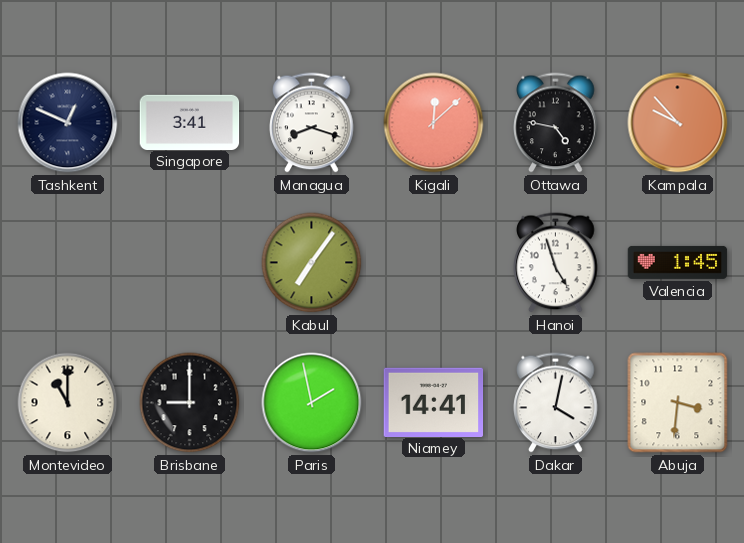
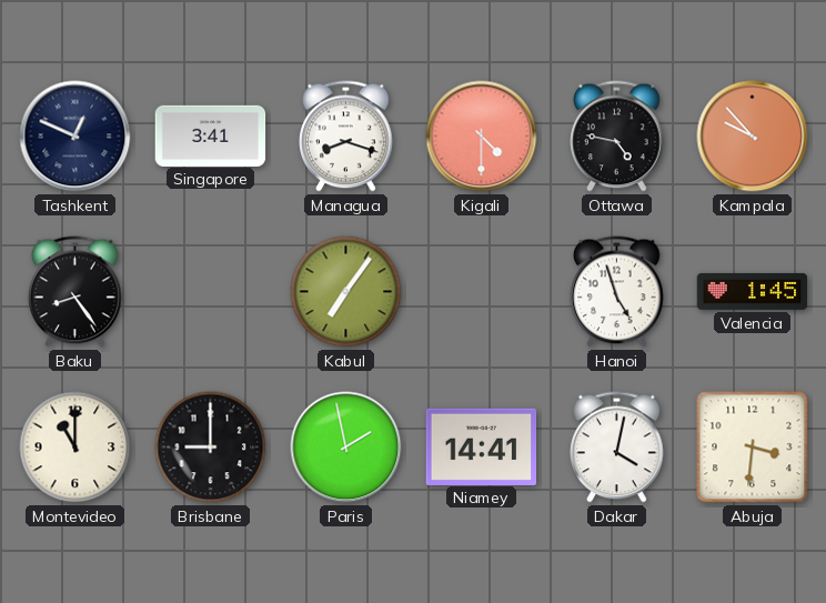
Kigali: 12:08 -> 4:30 (482, 137)
Baku: none -> 8:24 (75, 292)
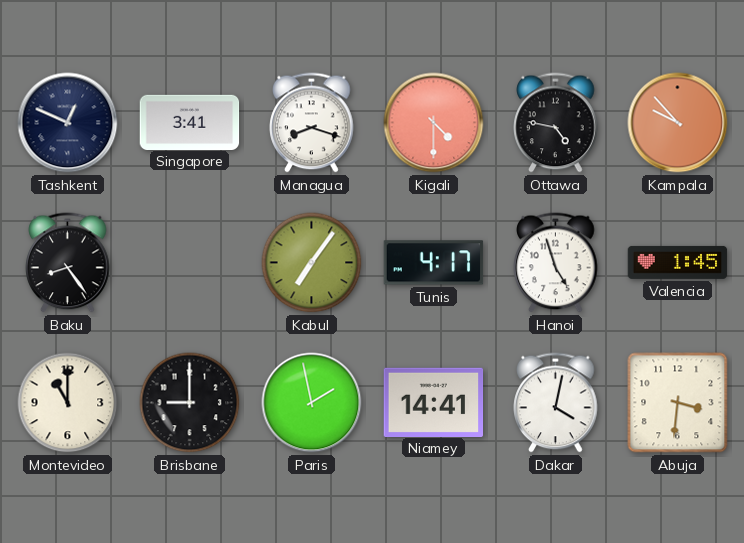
Tunis: none -> 4:17 (434, 263)
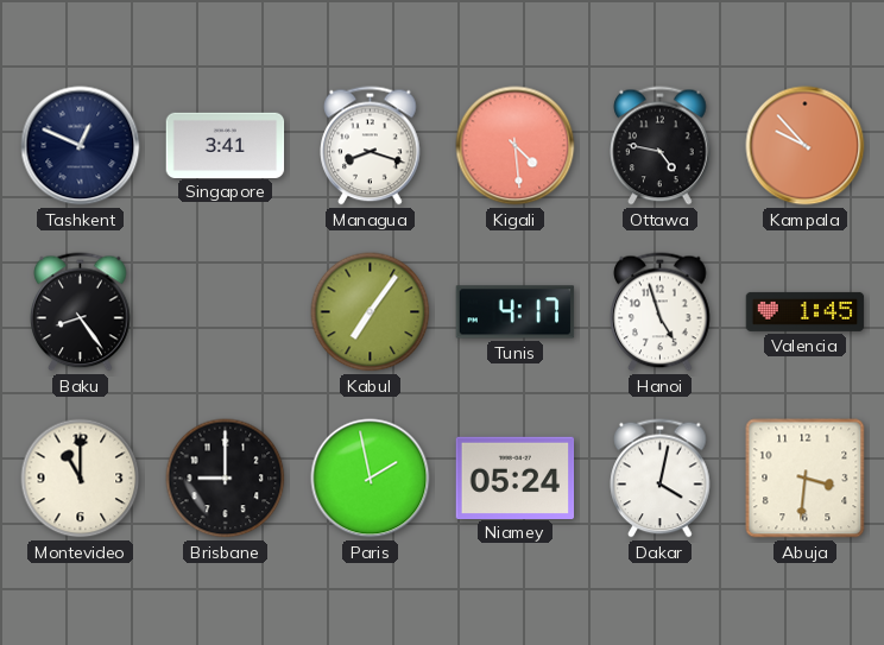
Kigali: 4:30 -> 4:29 (516, 146)
Niamey: 14:41 -> 05:24 (516, 478)
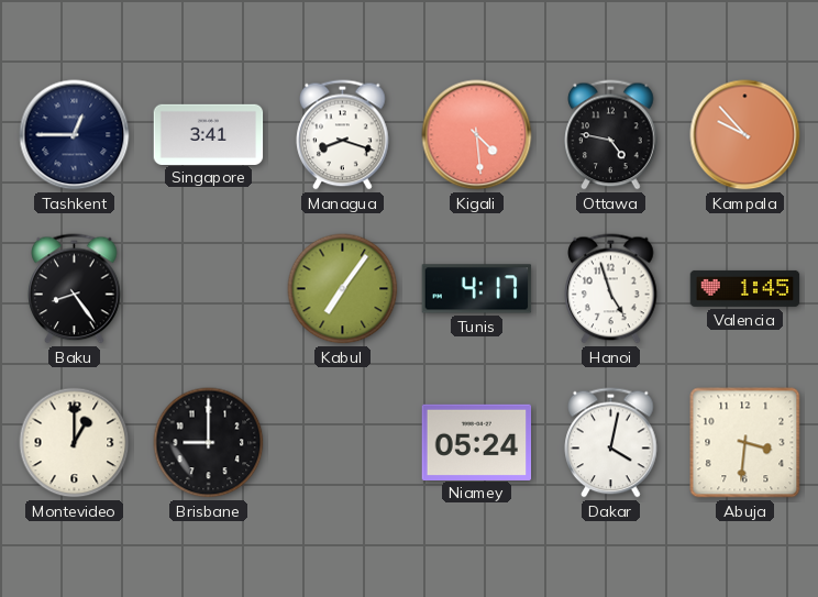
Tashkent: 12:49 -> 12:45 (75, 135)
Montevideo: 11:00 -> 1:00 (75, 443)
Paris: 1:58 -> none (371, 479)
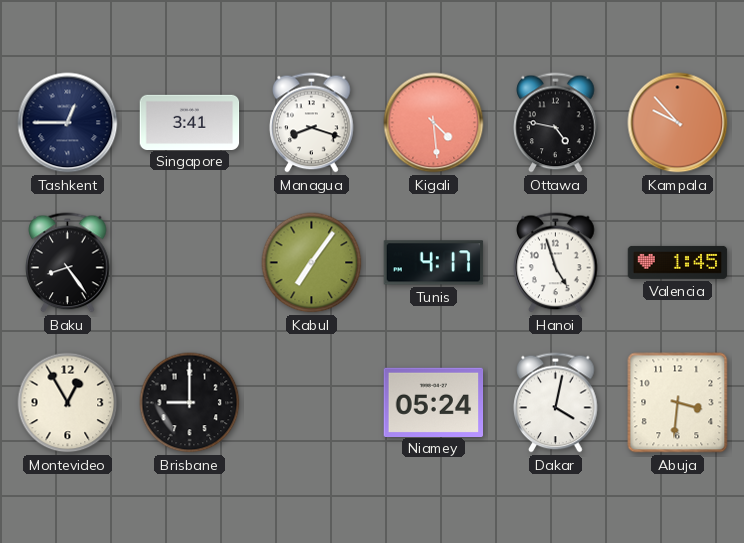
Montevideo: 1:00 -> 12:55 (68, 403)
